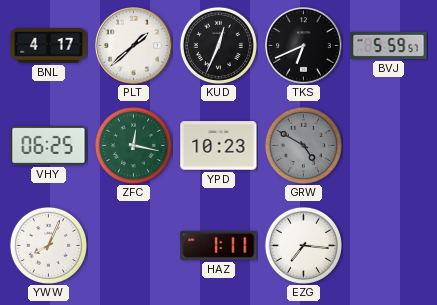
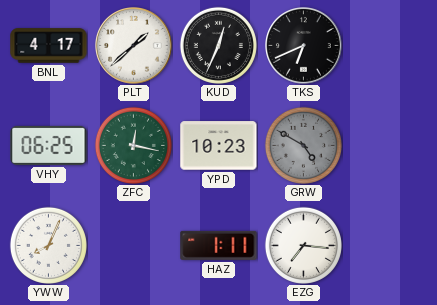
BVJ: 5:59 -> none (389, 45)
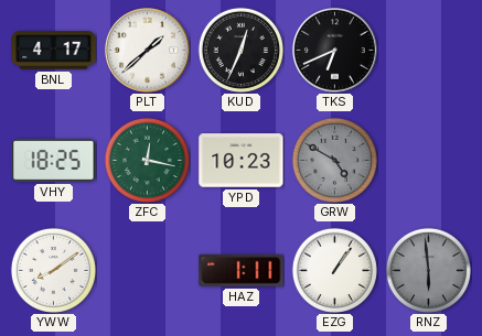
VHY: 06:25 -> 18:25 (54, 160)
YWW: 8:04 -> 8:09 (53, 270)
EZG: 7:16 -> 1:06 (334, 270)
RNZ: none -> 5:59 (428, 270)
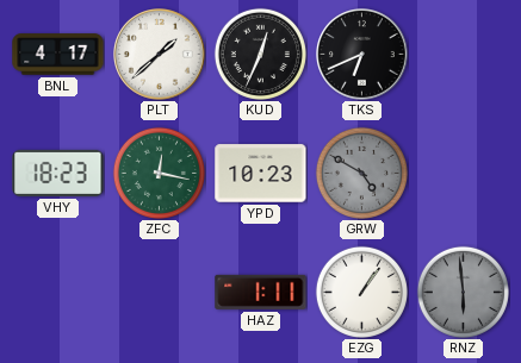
VHY: 18:25 -> 18:23 (58, 173)
YWW: 8:09 -> none (53, 270)
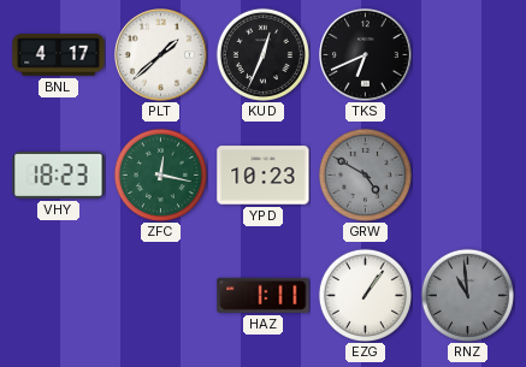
RNZ: 5:59 -> 10:59 (467, 295)
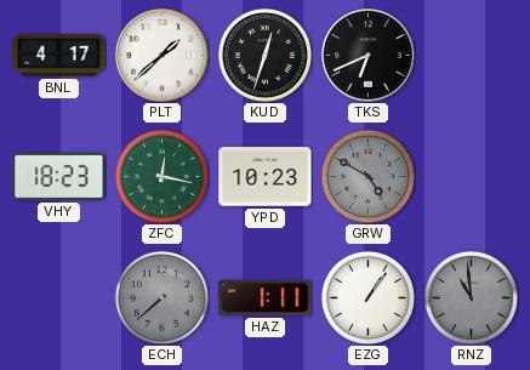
KUD: 12:34 -> 12:33 (264, 55)
ECH: none -> 7:38 (161, 297)
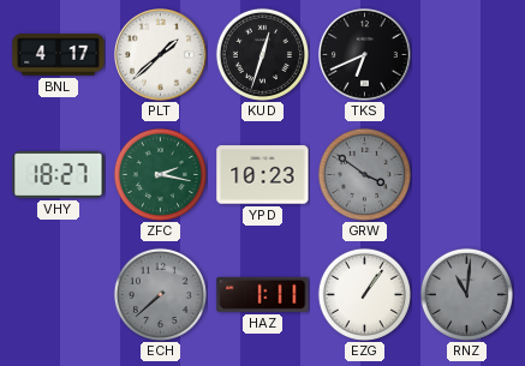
VHY: 18:23 -> 18:27 (59, 174)
ZFC: 12:17 -> 2:17 (160, 174)
GRW: 4:50 -> 3:51 (364, 174)
RNZ: 10:59 -> 11:01 (466, 294)
